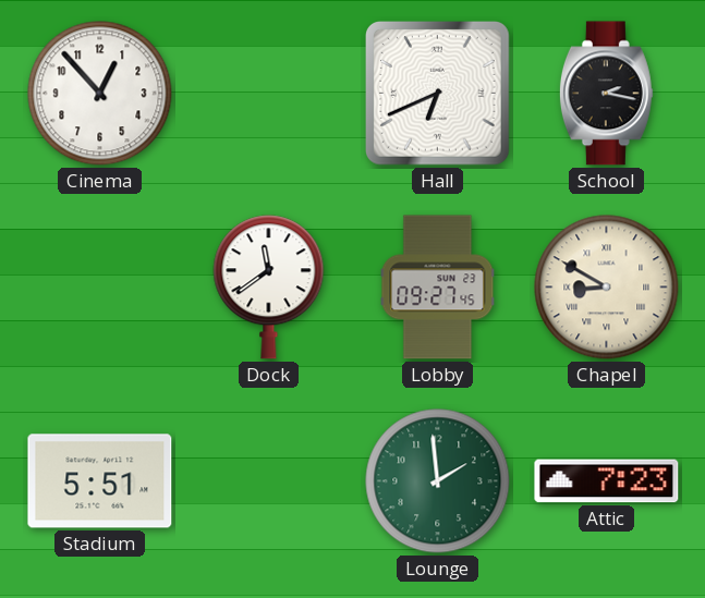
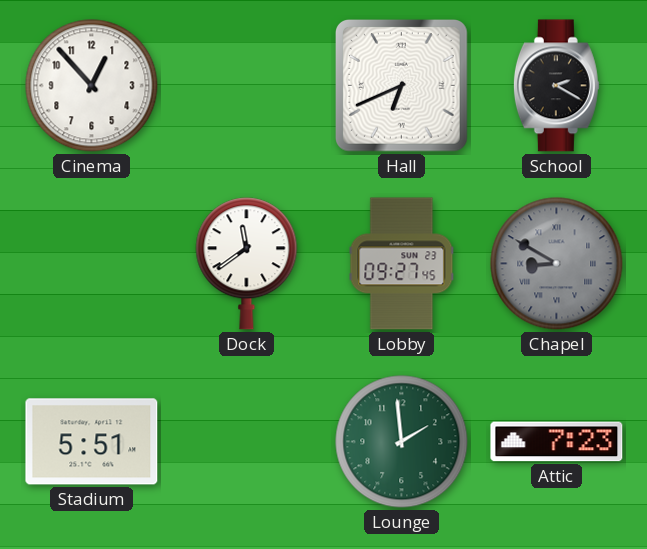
School: 2:17 -> 2:20 (556, 86)
Chapel dial: cream -> grey (557, 264)
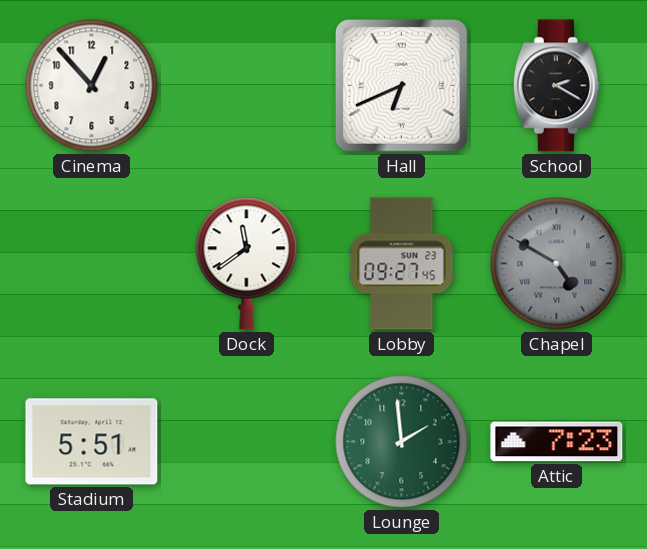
Chapel: 8:50 -> 4:50 (557, 264)
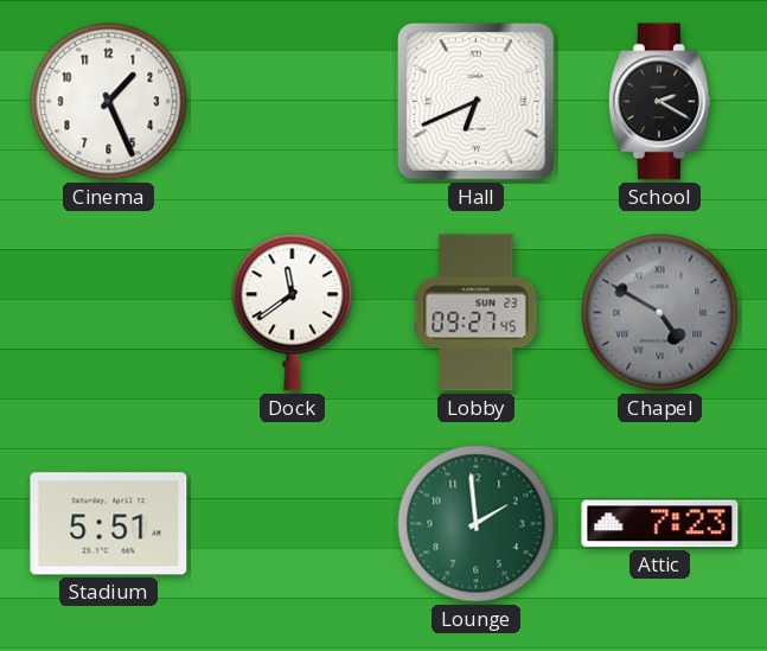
Cinema: 12:53 -> 1:26 (109, 102)
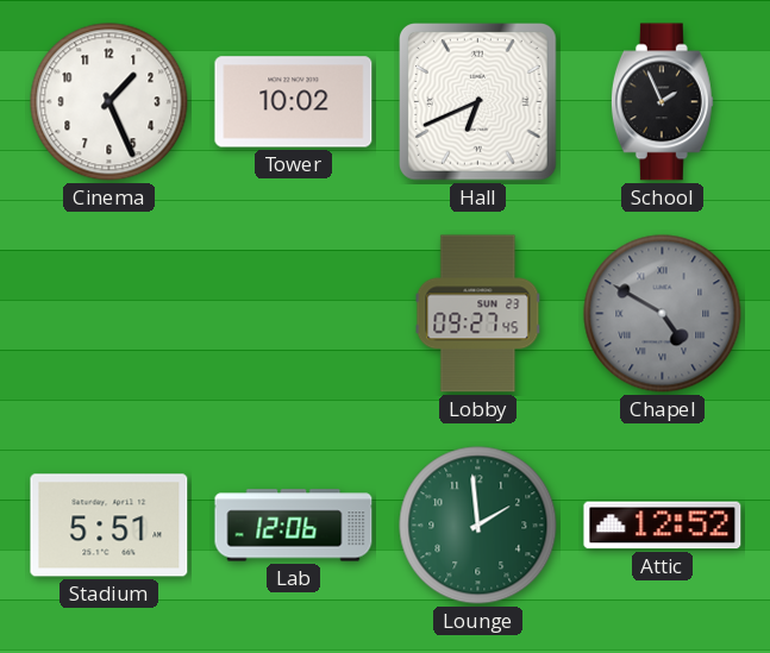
Tower: none -> 10:02 (294, 102)
School: 2:20 -> 1:56 (662, 102)
Dock: 11:39 -> none (293, 313)
Lab: none -> 12:06 (294, 526)
Attic: 7:23 -> 12:52 (663, 526)
